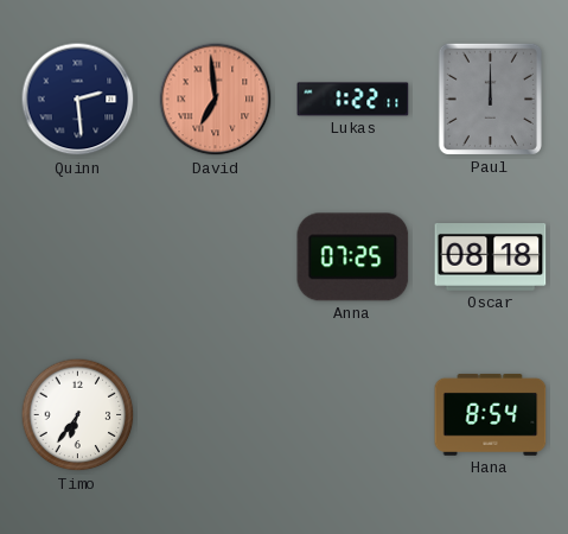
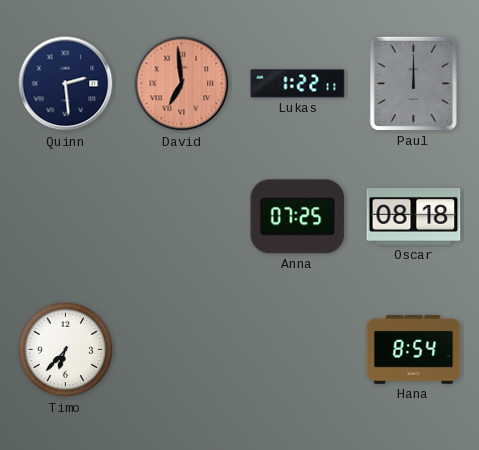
Timo: 6:36 -> 6:37 (66, 350)
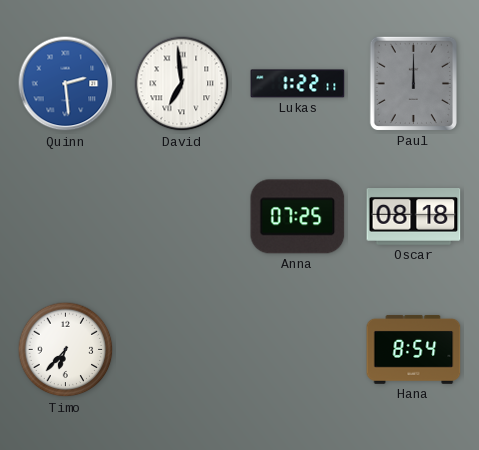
Quinn dial: navy -> blue (66, 84)
David dial: salmon -> white (182, 84)
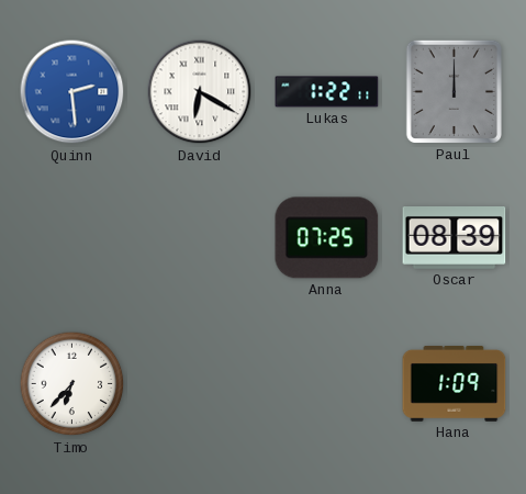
David: 6:59 -> 6:20 (200, 92)
Oscar: 08:18 -> 08:39 (455, 238)
Hana: 8:54 -> 1:09 (455, 383)
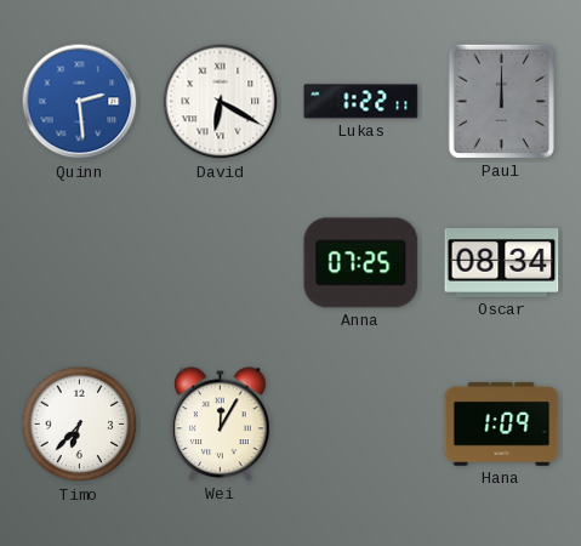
Oscar: 08:39 -> 08:34 (502, 263)
Wei: none -> 12:05 (221, 425)
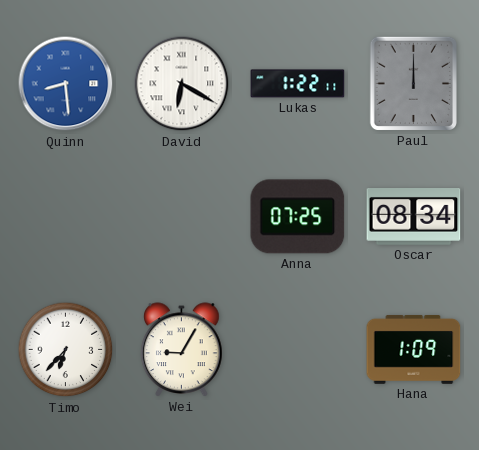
Quinn: 2:29 -> 8:29 (66, 84)
Wei: 12:05 -> 9:05 (182, 350)
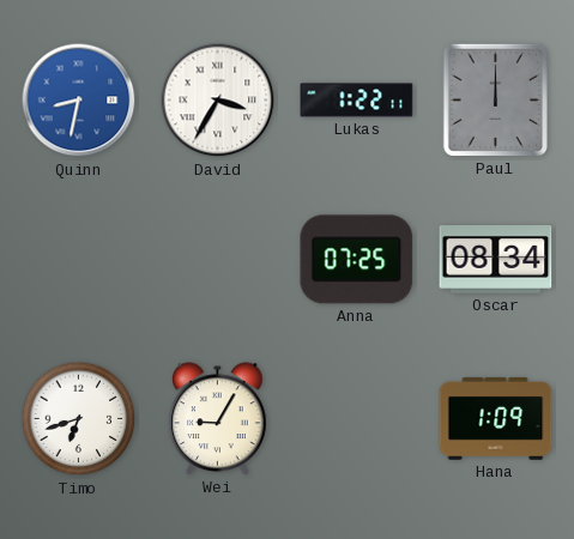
Quinn: 8:29 -> 8:32 (79, 101)
David: 6:20 -> 3:35 (218, 101)
Timo: 6:37 -> 6:42 (79, 419)
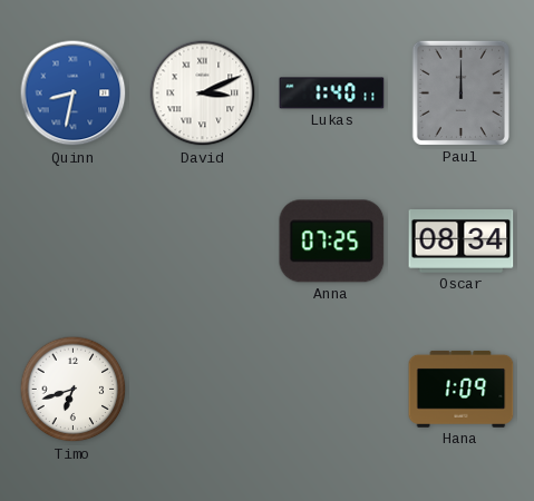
David: 3:35 -> 3:11 (203, 94)
Lukas: 1:22 -> 1:40 (332, 94)
Wei: 9:05 -> none (218, 419)
